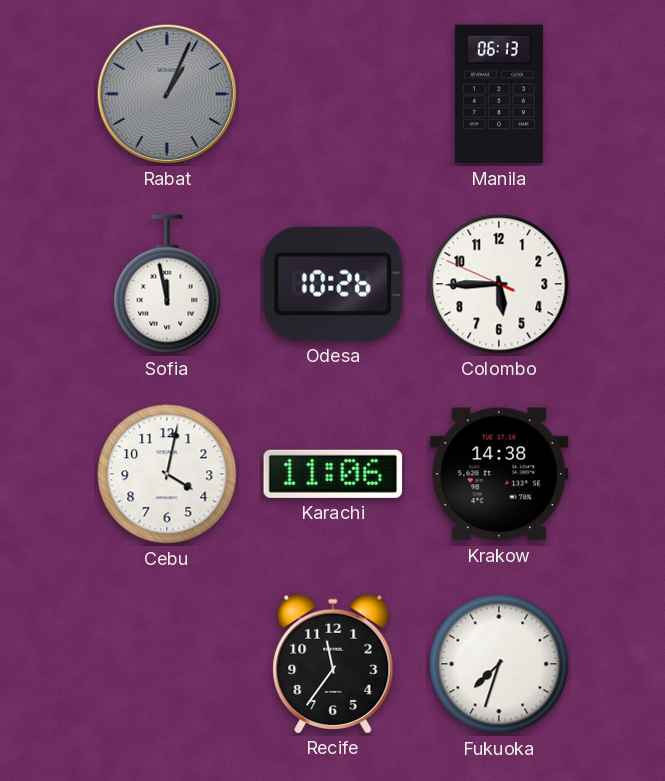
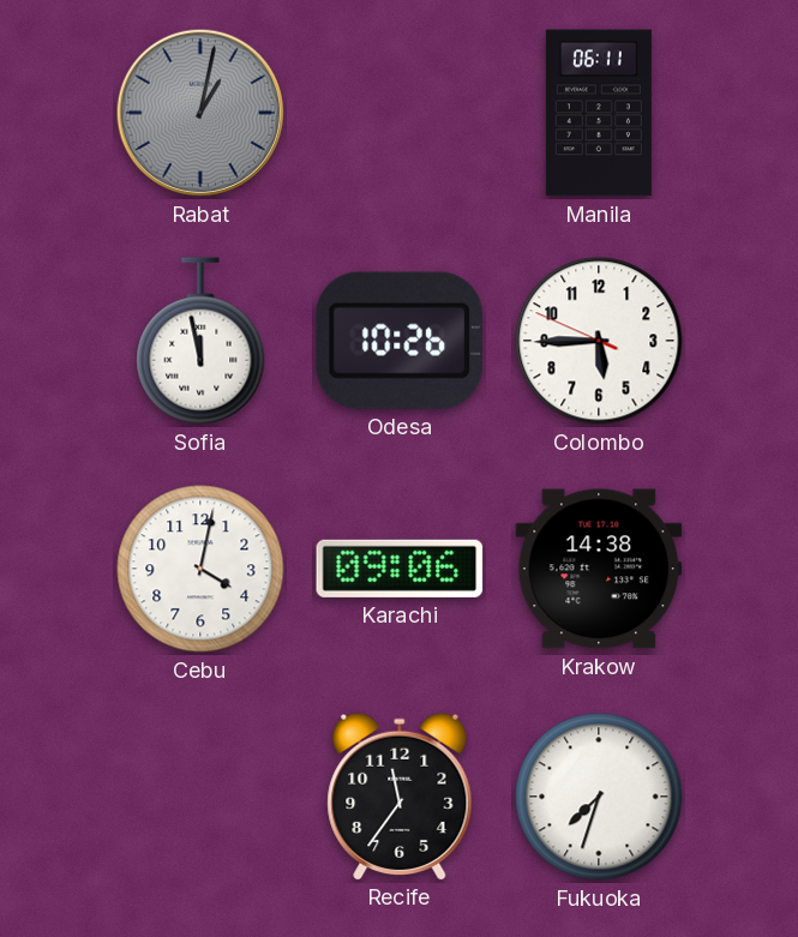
Rabat: 1:04 -> 1:02 (200, 113)
Manila: 06:13 -> 06:11 (599, 113)
Karachi: 11:06 -> 09:06 (400, 569)
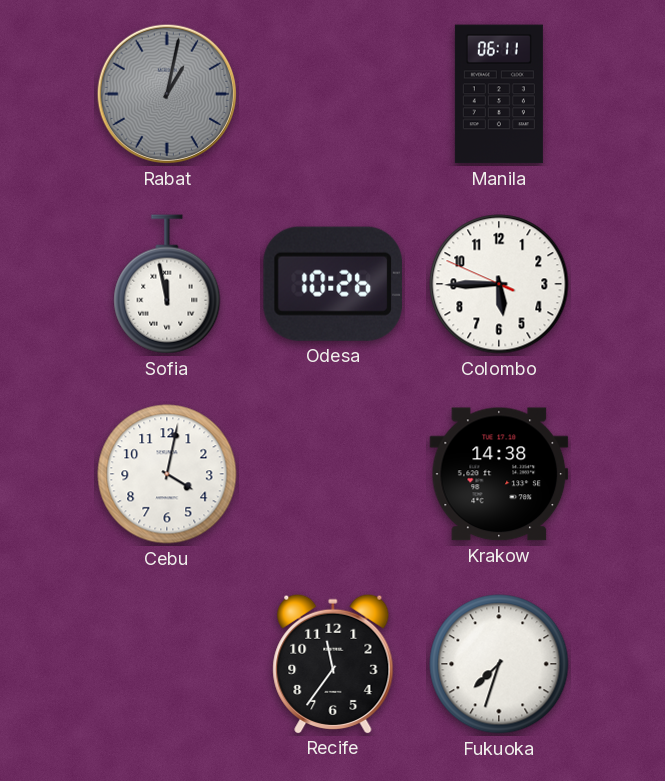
Karachi: 09:06 -> none (400, 569)
